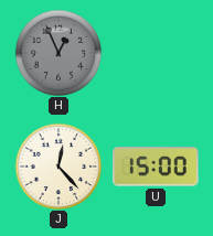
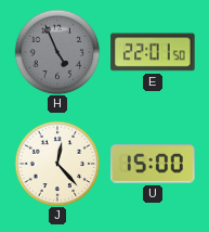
H: 12:56 -> 4:56 (57, 52)
E: none -> 22:01 (153, 52)
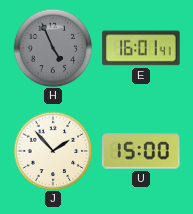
E: 22:01 -> 16:01 (141, 48)
J: 12:23 -> 1:53 (53, 151)
